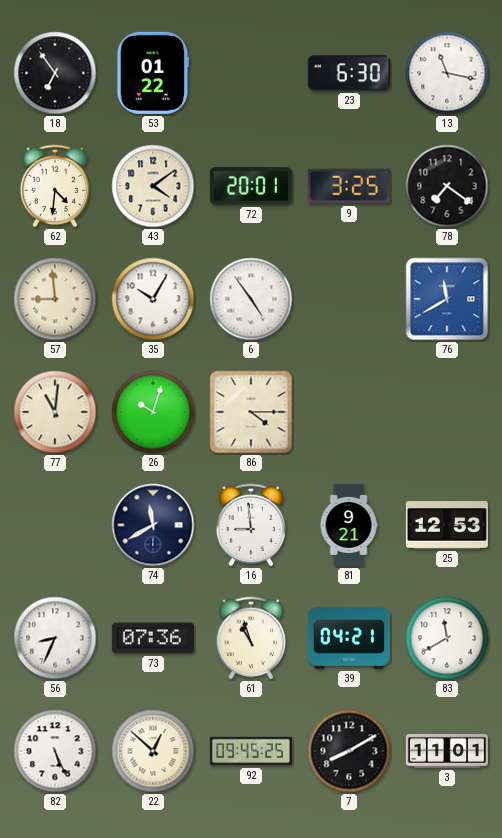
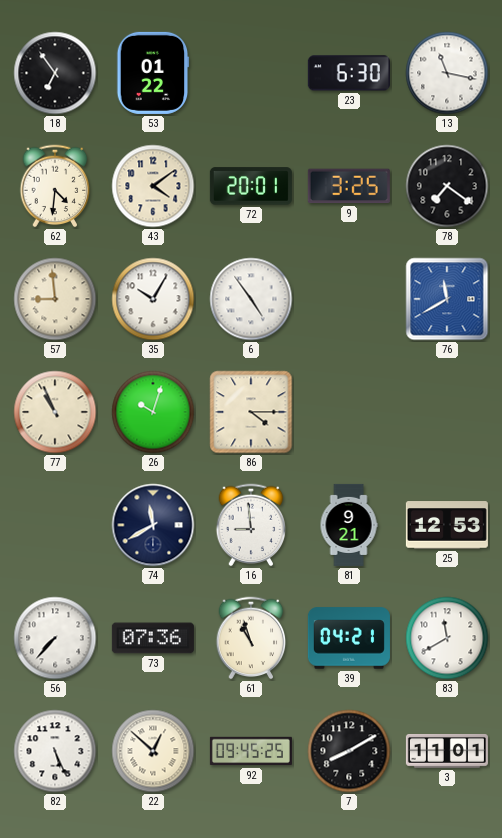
77: 11:01 -> 10:56 (55, 412)
56: 8:34 -> 7:37 (55, 638)
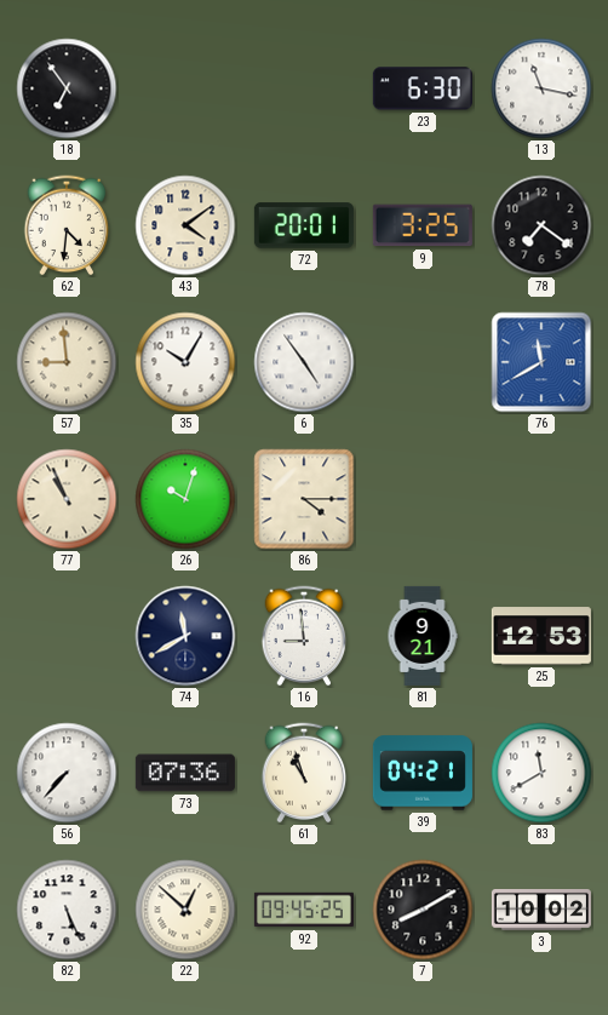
53: 01:22 -> none (153, 73)
3: 11:01 -> 10:02 (541, 911)
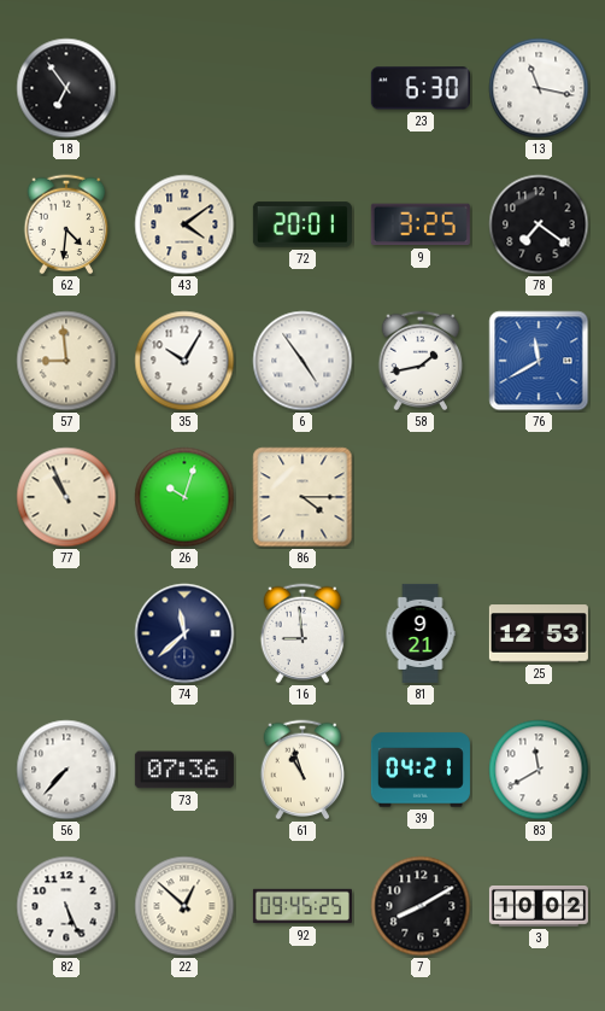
58: none -> 1:43 (421, 361)
74: 11:40 -> 11:38 (184, 633)
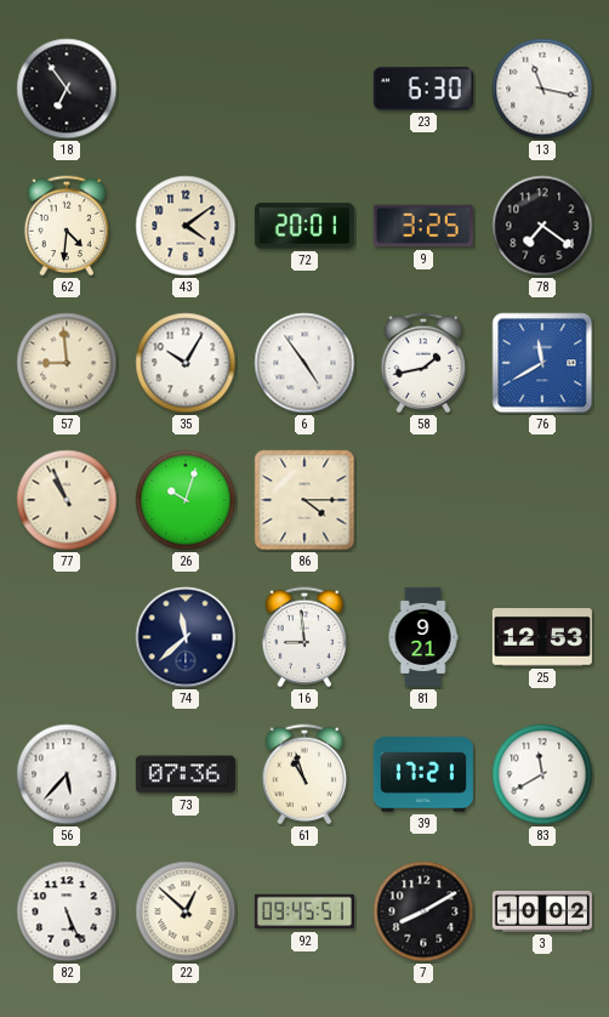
56: 7:37 -> 5:37 (67, 774)
39: 04:21 -> 17:21 (423, 774)
92: 09:45:25 -> 09:45:51 (304, 911)
